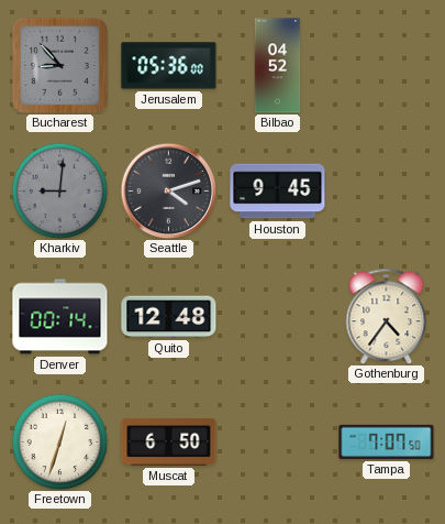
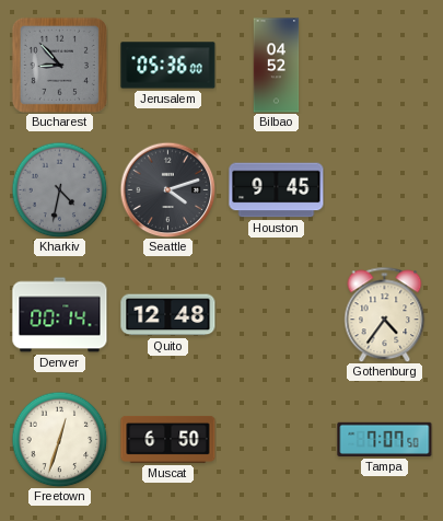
Kharkiv: 9:01 -> 4:32 (59, 189)
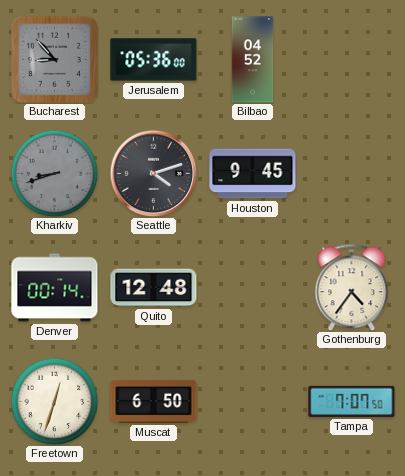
Kharkiv: 4:32 -> 8:42 (54, 173)
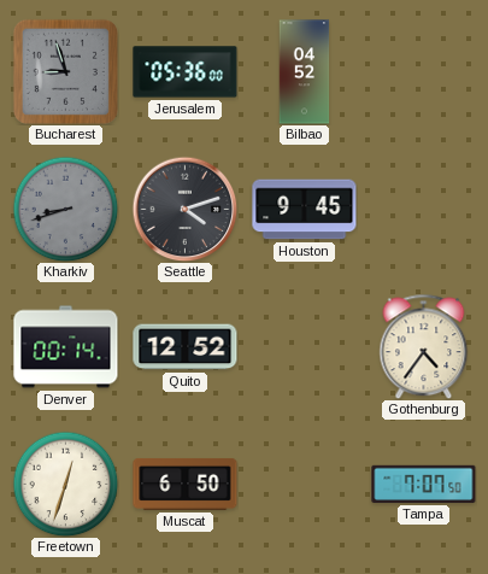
Bucharest: 8:53 -> 8:57 (65, 71)
Quito: 12:48 -> 12:52 (186, 347)
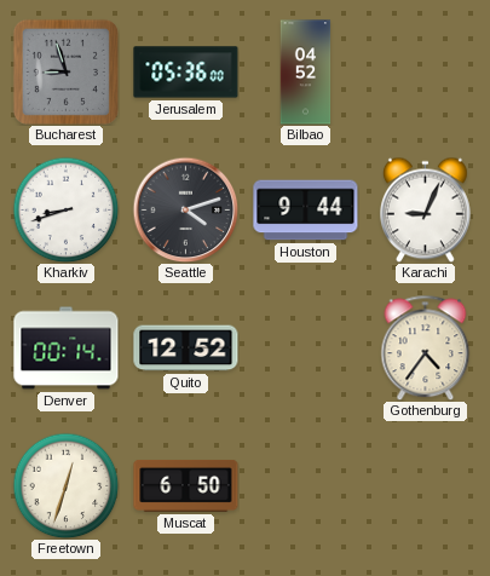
Kharkiv dial: grey -> white (65, 209)
Houston: 9:45 -> 9:44 (306, 211)
Karachi: none -> 9:04 (425, 209)
Tampa: 7:07 -> none (424, 484)
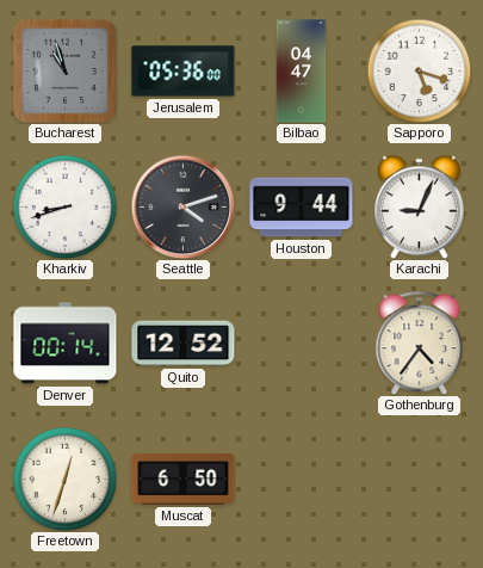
Bucharest: 8:57 -> 10:57 (64, 70)
Bilbao: 04:52 -> 04:47 (302, 72)
Sapporo: none -> 5:18 (419, 70)
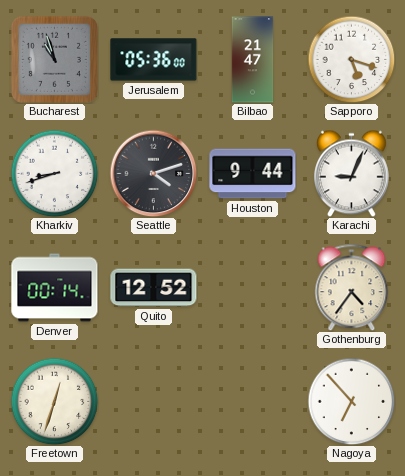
Bilbao: 04:47 -> 21:47 (253, 60)
Muscat: 6:50 -> none (184, 479)
Nagoya: none -> 6:53 (351, 401)
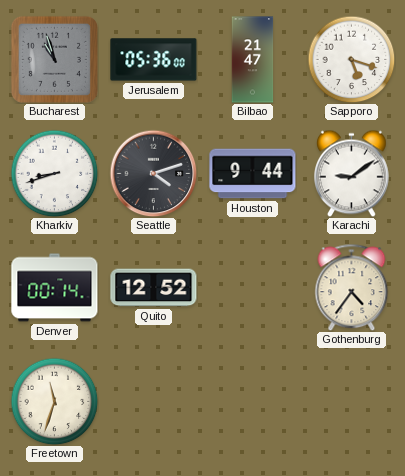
Karachi: 9:04 -> 9:09 (351, 173)
Freetown: 12:33 -> 11:33 (54, 401)
Nagoya: 6:53 -> none (351, 401)
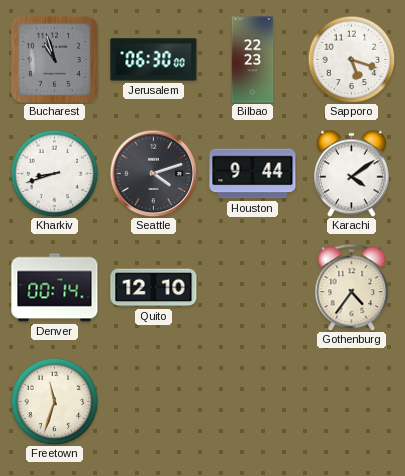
Jerusalem: 05:36 -> 06:30 (154, 60)
Bilbao: 21:47 -> 22:23 (253, 60)
Karachi: 9:09 -> 4:09 (351, 173)
Quito: 12:52 -> 12:10 (154, 288)
